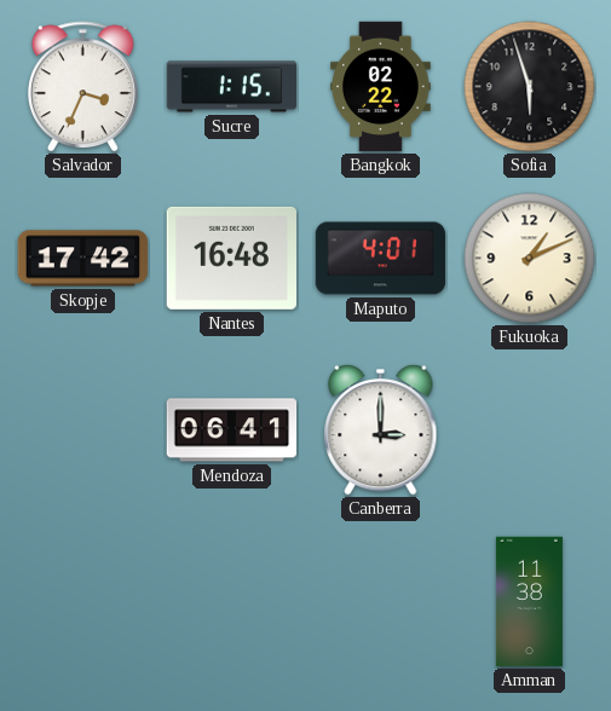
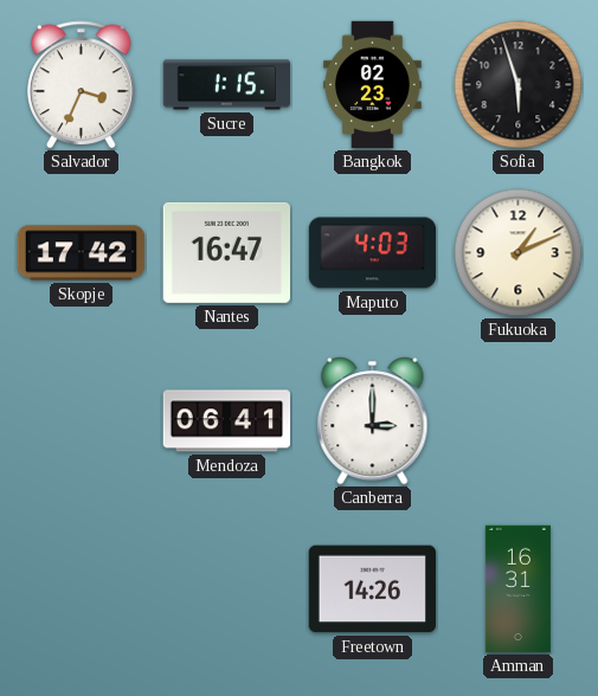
Bangkok: 02:22 -> 02:23 (373, 85)
Nantes: 16:48 -> 16:47 (226, 252)
Maputo: 4:01 -> 4:03 (373, 253)
Freetown: none -> 14:26 (372, 589)
Amman: 11:38 -> 16:31 (517, 589)
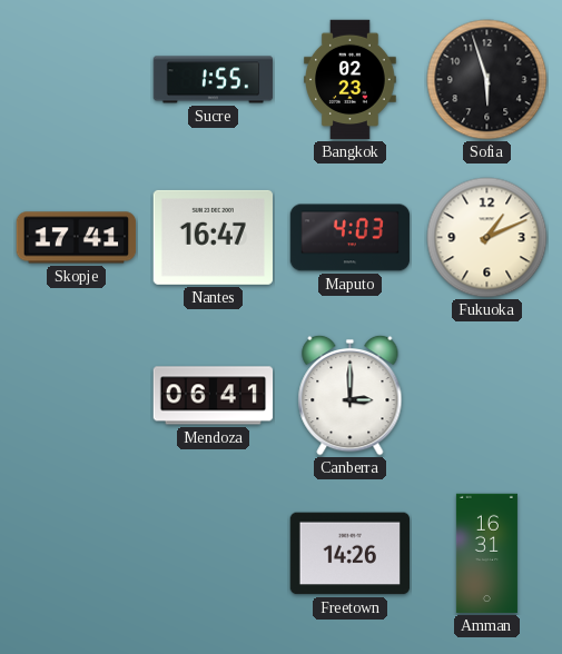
Salvador: 3:34 -> none (82, 85)
Sucre: 1:15 -> 1:55 (214, 80)
Skopje: 17:42 -> 17:41 (77, 238)
